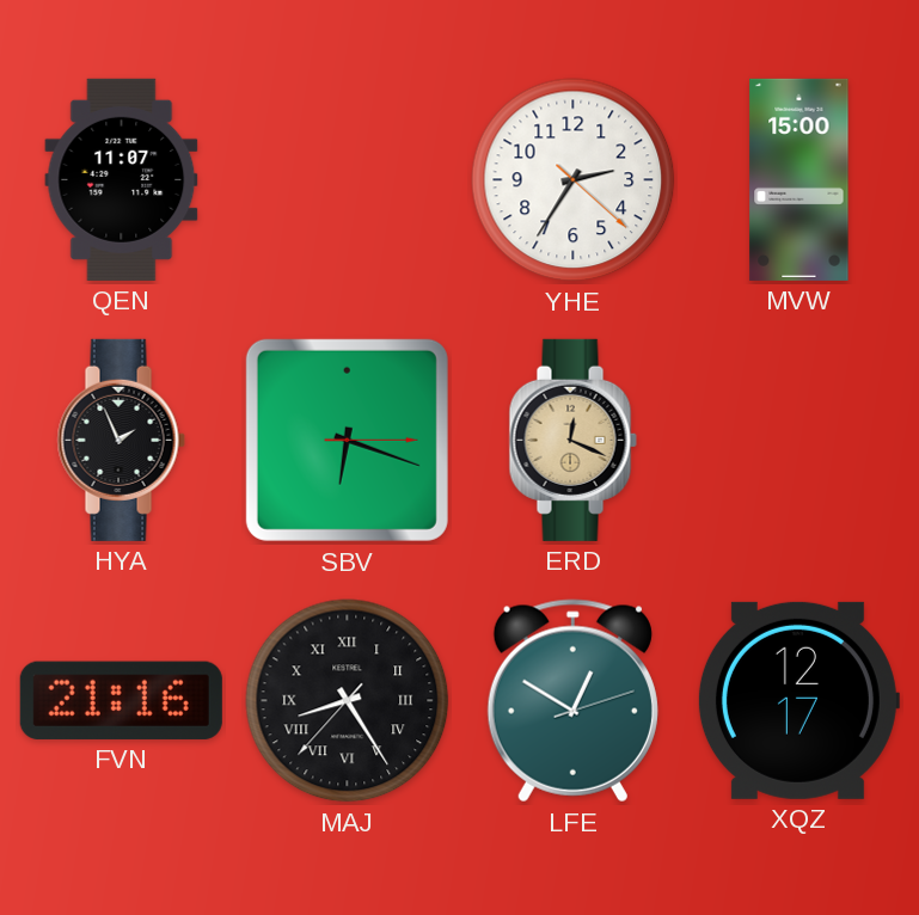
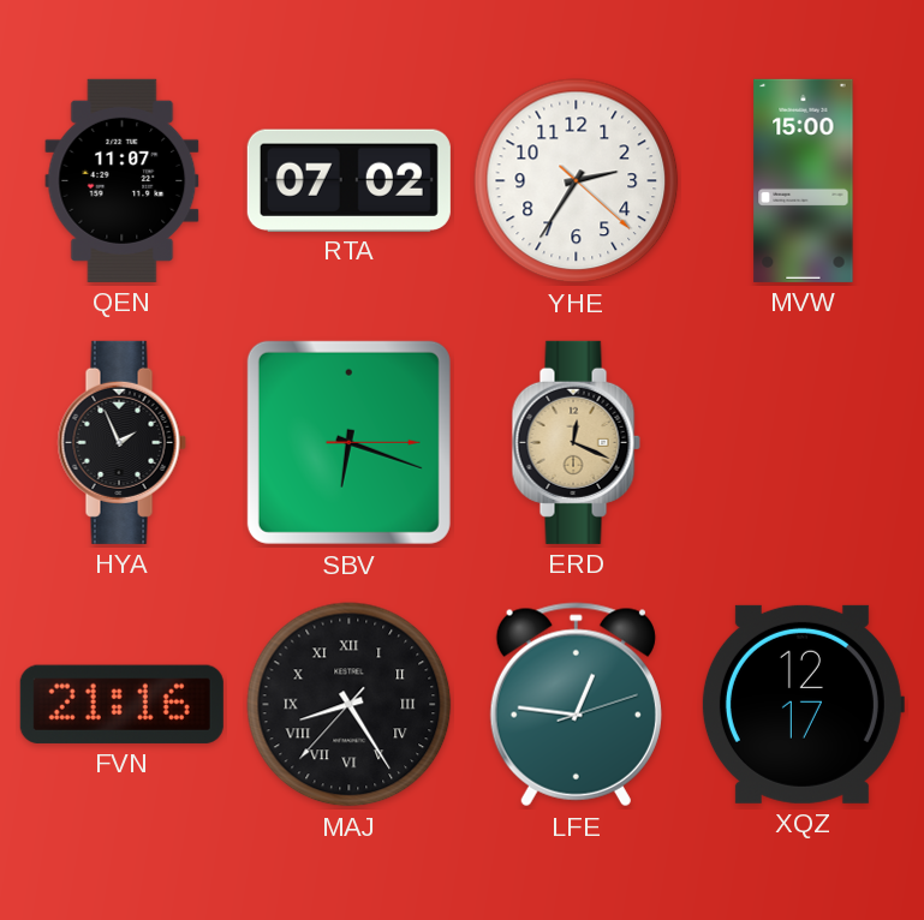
RTA: none -> 07:02 (348, 180)
LFE: 12:50 -> 12:46 (576, 705)
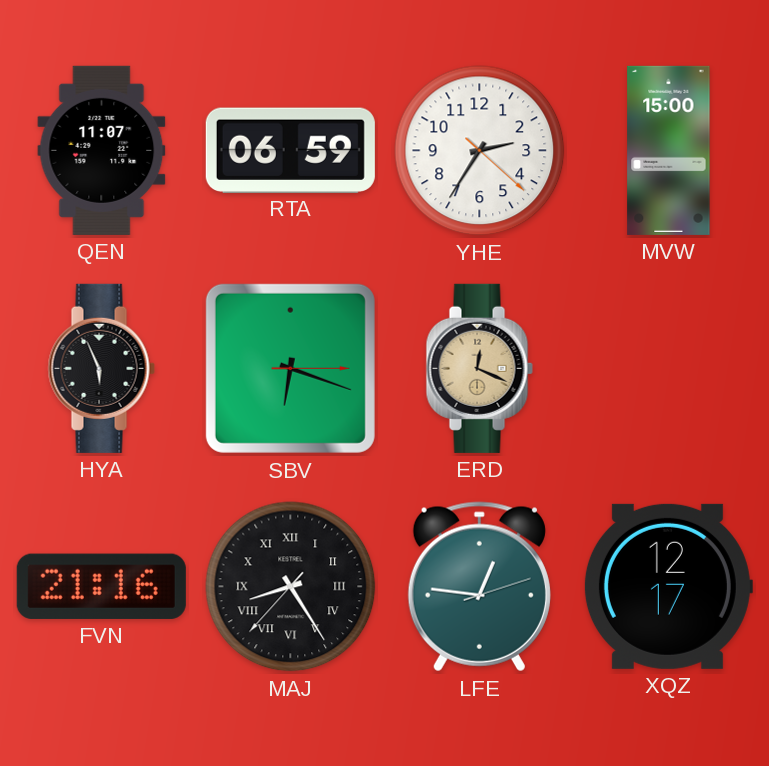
RTA: 07:02 -> 06:59 (290, 150)
HYA: 1:56 -> 5:56 (101, 368)
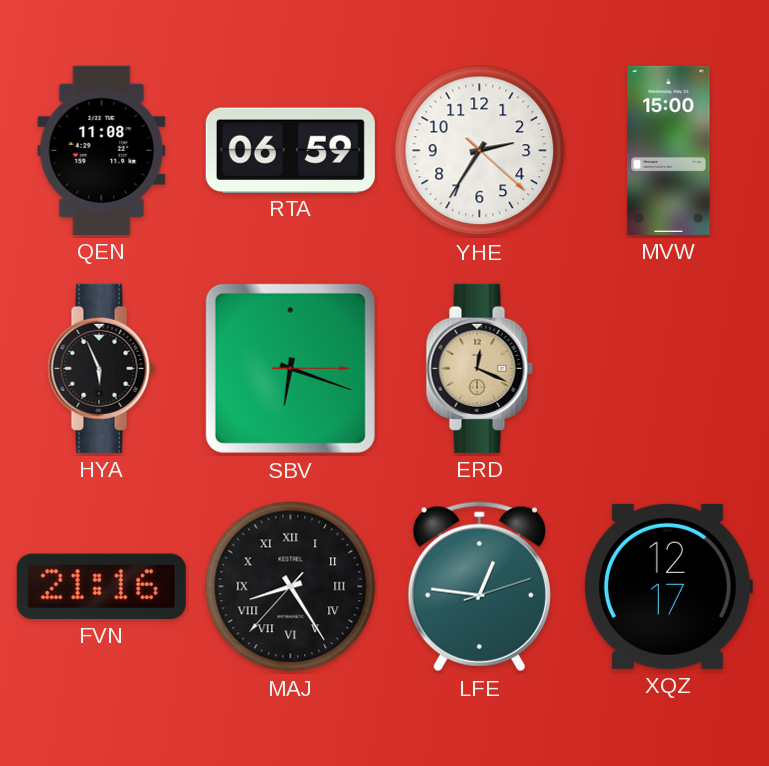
QEN: 11:07 -> 11:08 (102, 150)
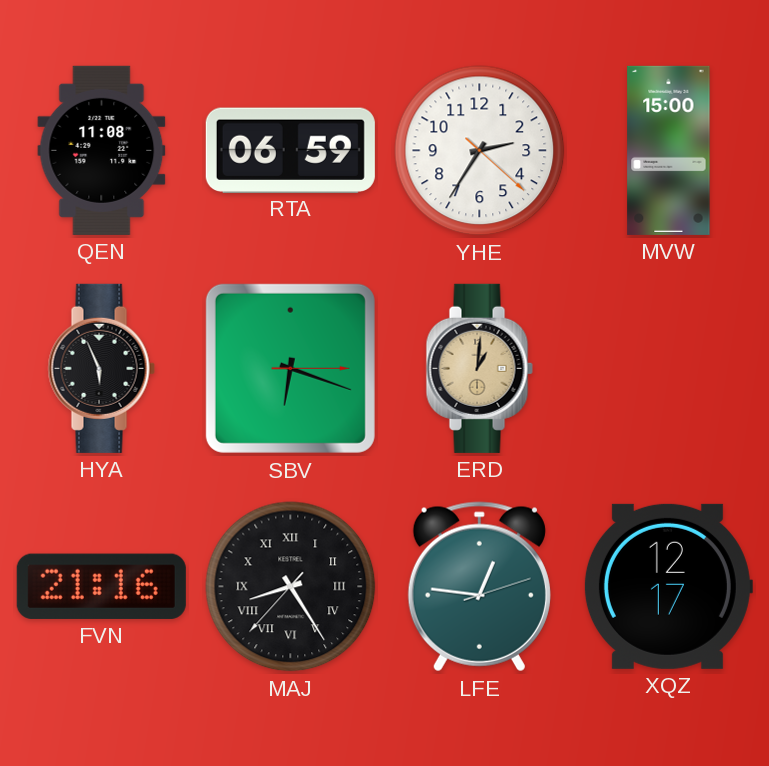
ERD: 12:19 -> 1:01 (479, 368)
